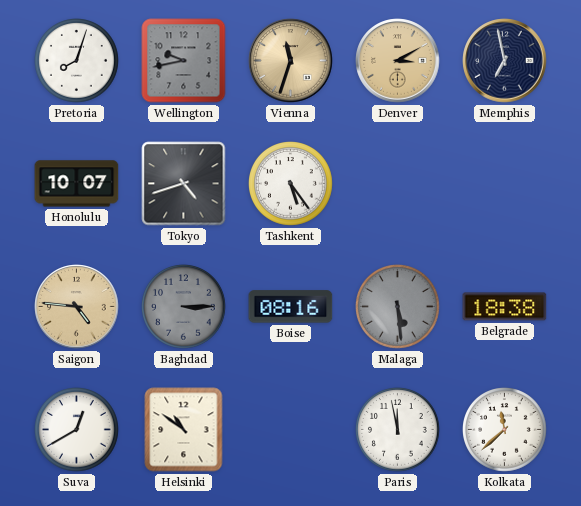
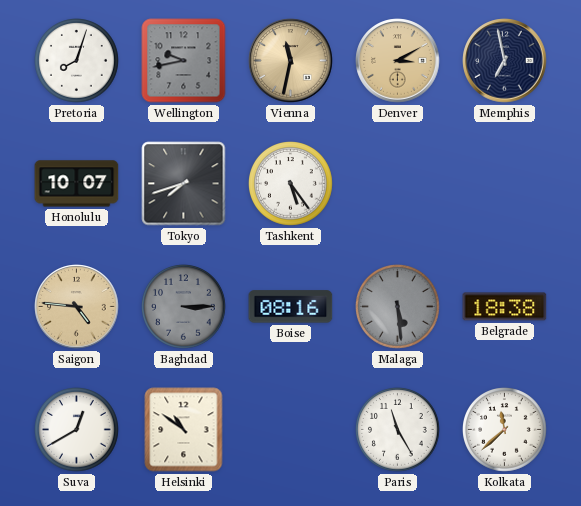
Vienna: 11:33 -> 11:32 (291, 61)
Tokyo: 4:42 -> 7:42 (184, 184)
Paris: 11:58 -> 11:25 (398, 430)
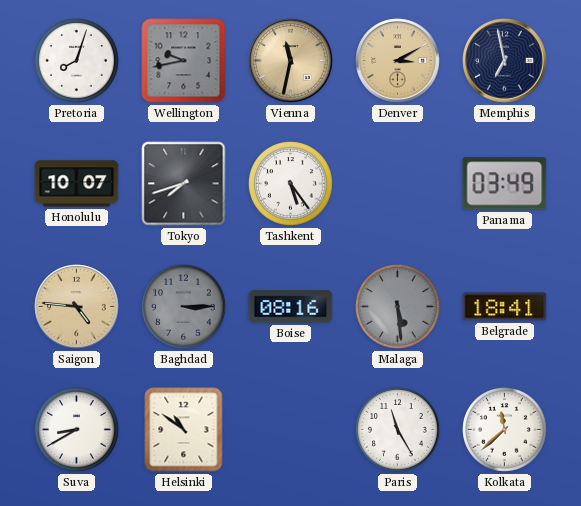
Panama: none -> 03:49 (505, 184)
Belgrade: 18:38 -> 18:41 (505, 307)
Suva: 12:40 -> 8:40 (77, 430)
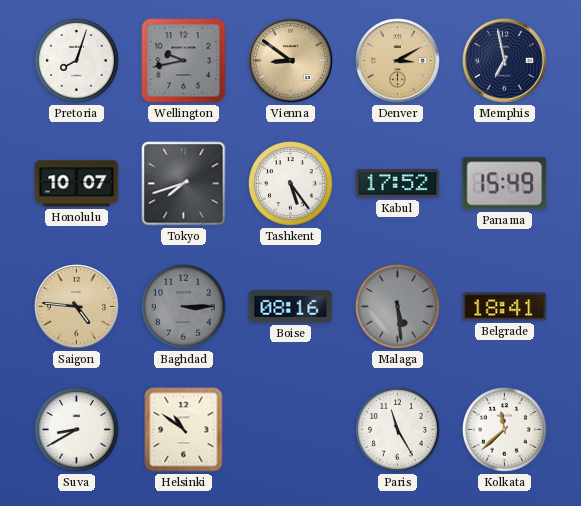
Vienna: 11:32 -> 8:51 (291, 61)
Kabul: none -> 17:52 (398, 184)
Panama: 03:49 -> 15:49 (505, 184)
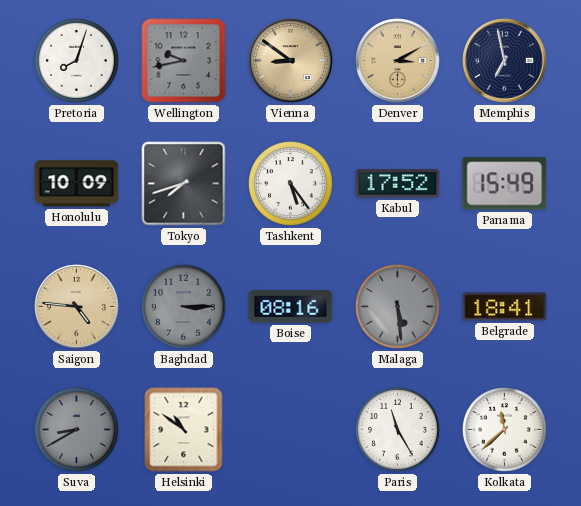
Honolulu: 10:07 -> 10:09 (77, 184)
Suva dial: white -> grey (77, 430)
